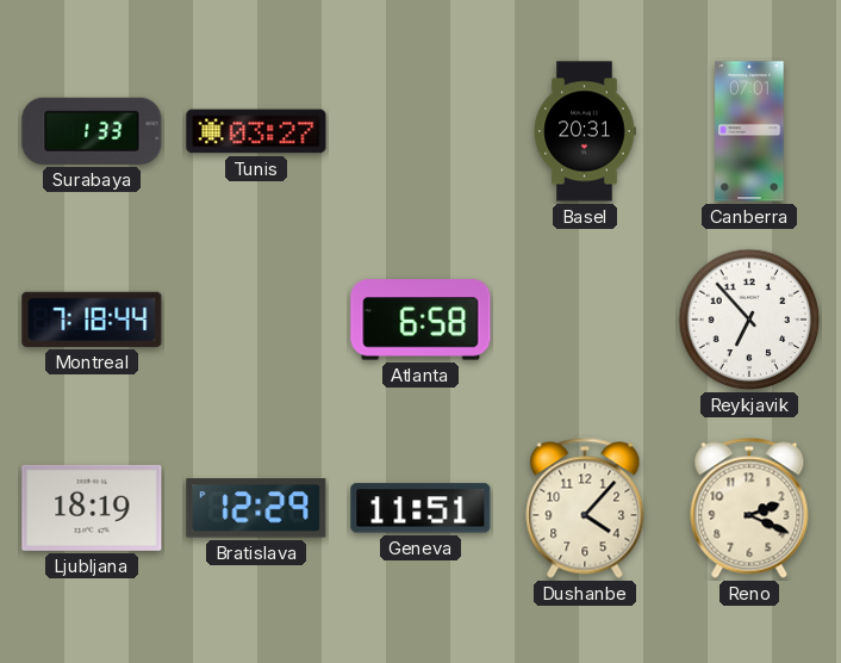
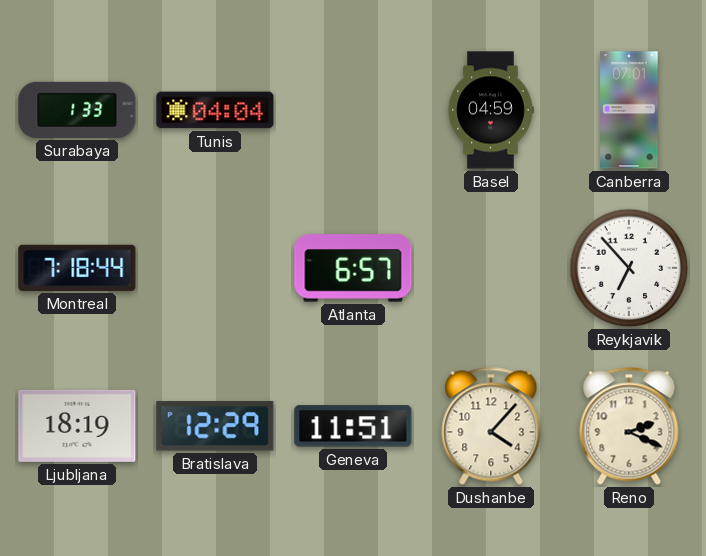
Tunis: 03:27 -> 04:04 (215, 110)
Basel: 20:31 -> 04:59 (491, 110)
Atlanta: 6:58 -> 6:57 (353, 268)
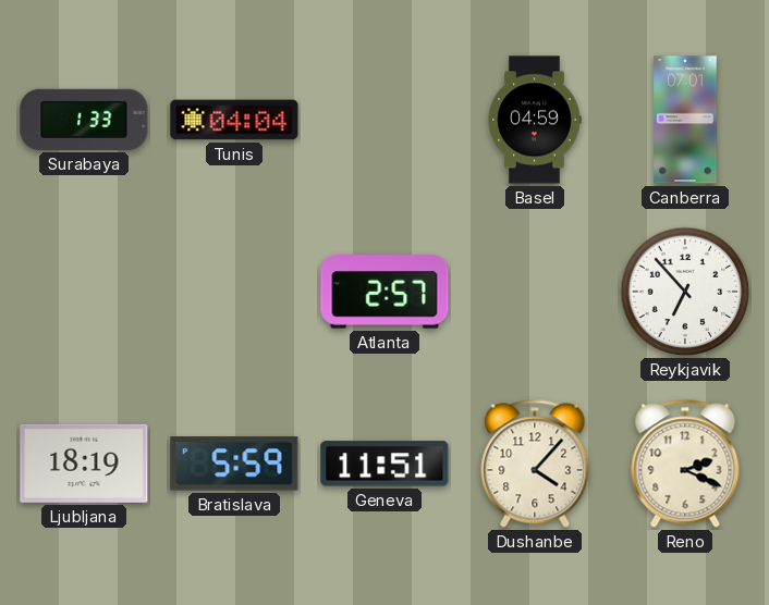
Montreal: 7:18 -> none (77, 268)
Atlanta: 6:57 -> 2:57 (384, 292)
Bratislava: 12:29 -> 5:59 (234, 464)
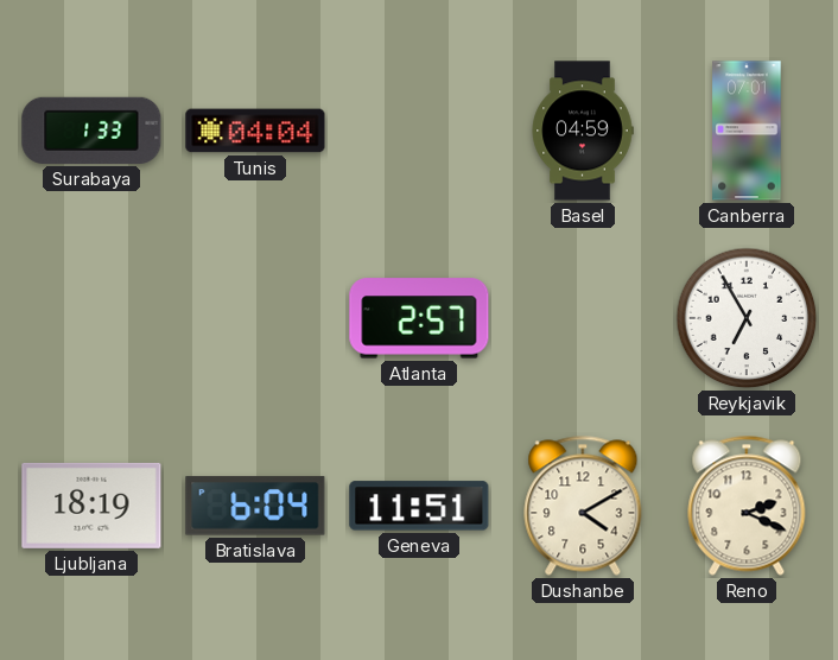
Reykjavik: 6:53 -> 6:55 (747, 318)
Bratislava: 5:59 -> 6:04 (255, 506)
Dushanbe: 4:07 -> 4:10 (583, 506)
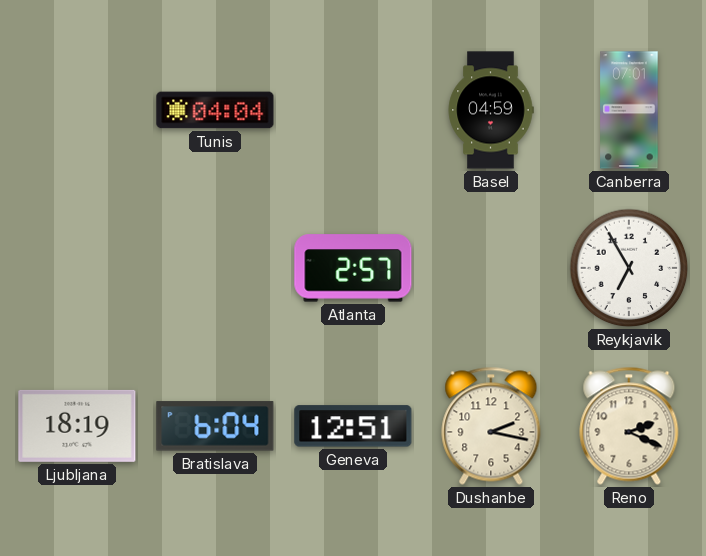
Surabaya: 1:33 -> none (91, 131)
Geneva: 11:51 -> 12:51 (353, 426)
Dushanbe: 4:10 -> 2:17 (491, 426)
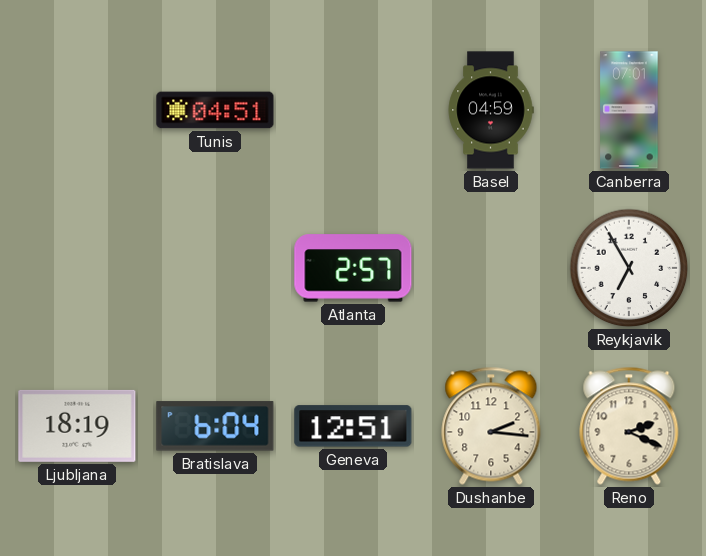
Tunis: 04:04 -> 04:51 (215, 110)
Dushanbe: 2:17 -> 2:16 (491, 426)
